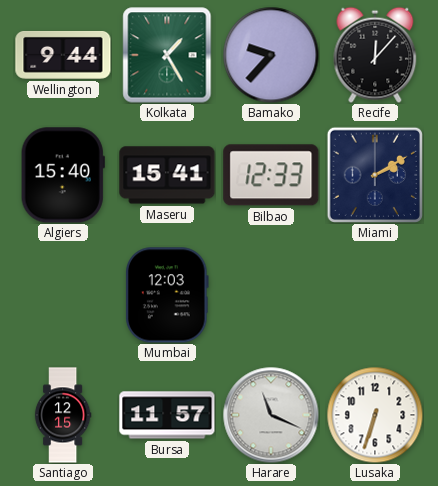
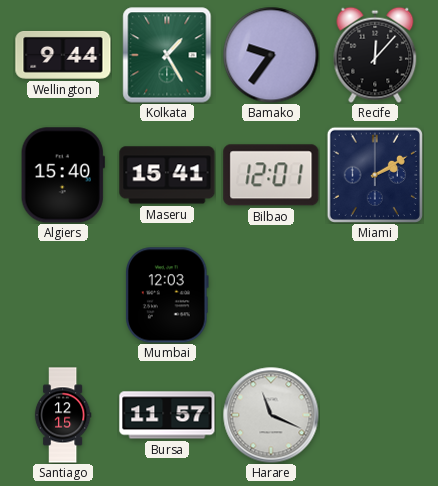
Bamako: 9:37 -> 9:36 (271, 55)
Bilbao: 12:33 -> 12:01 (271, 175)
Lusaka: 6:33 -> none (375, 415)
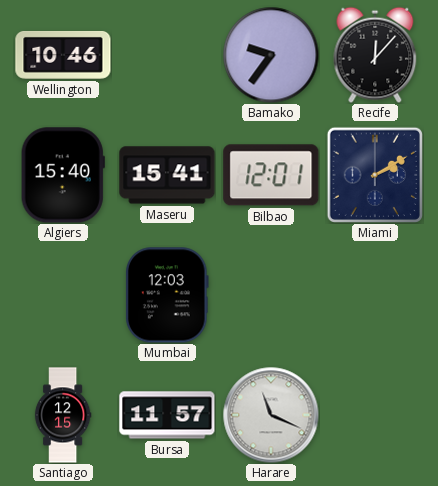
Wellington: 9:44 -> 10:46 (63, 55)
Kolkata: 1:25 -> none (167, 55)
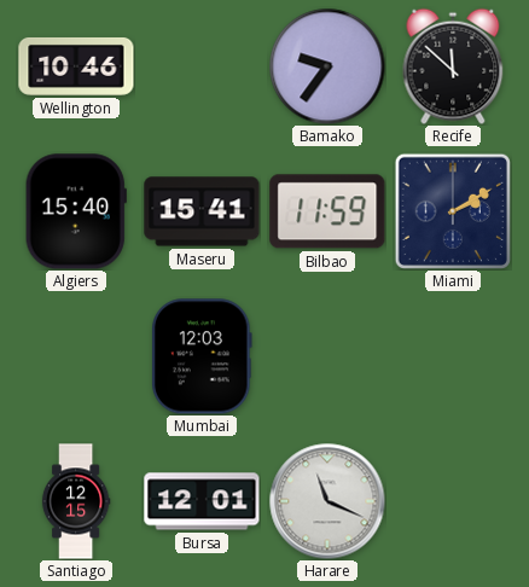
Recife: 12:07 -> 11:52 (453, 66)
Bilbao: 12:01 -> 11:59 (327, 211)
Bursa: 11:57 -> 12:01 (202, 501)
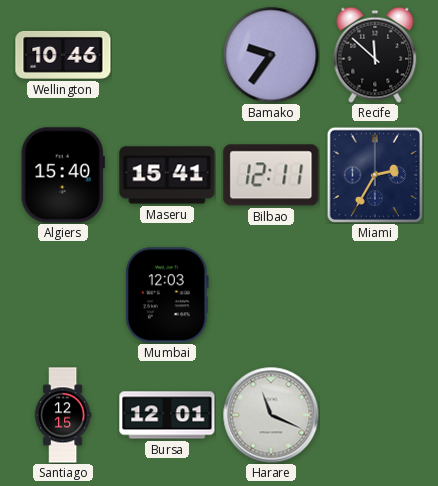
Bilbao: 11:59 -> 12:11 (271, 175)
Miami: 2:10 -> 2:35 (374, 174)
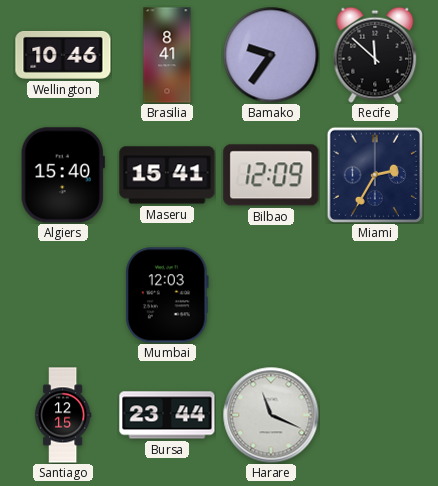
Brasilia: none -> 8:41 (167, 55)
Bilbao: 12:11 -> 12:09 (271, 175)
Bursa: 12:01 -> 23:44 (167, 415)
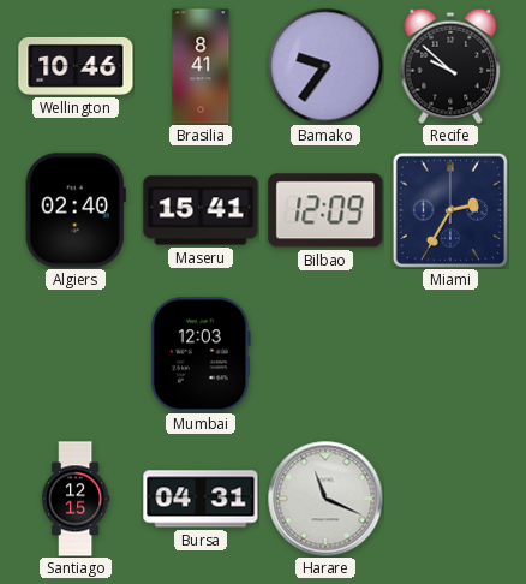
Recife: 11:52 -> 9:52 (450, 66)
Algiers: 15:40 -> 02:40 (76, 210)
Bursa: 23:44 -> 04:31 (201, 499)
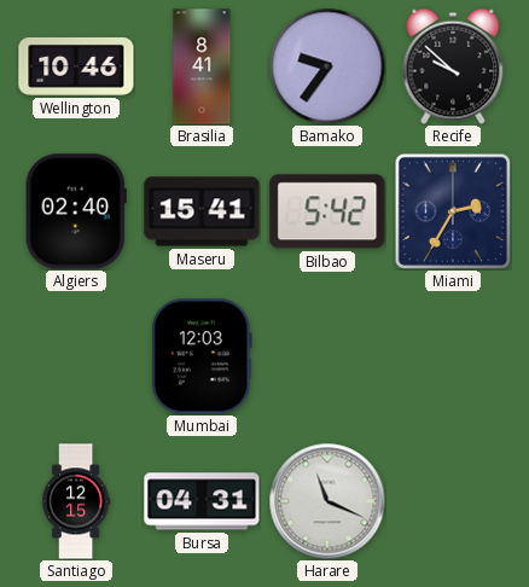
Bilbao: 12:09 -> 5:42 (327, 211)
